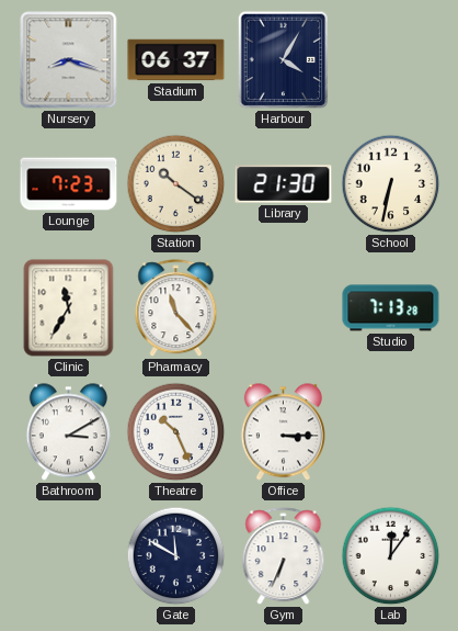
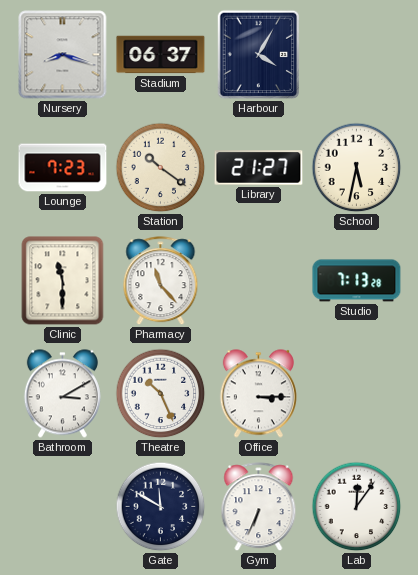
Library: 21:30 -> 21:27 (259, 168)
School: 6:32 -> 5:32 (357, 168)
Clinic: 11:35 -> 11:30 (63, 281)
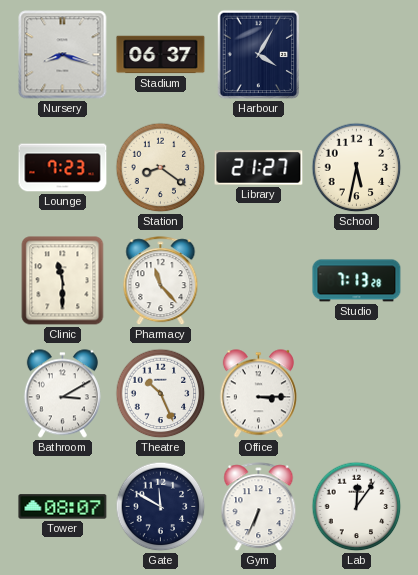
Station: 10:21 -> 8:21 (161, 168)
Tower: none -> 08:07 (63, 507)
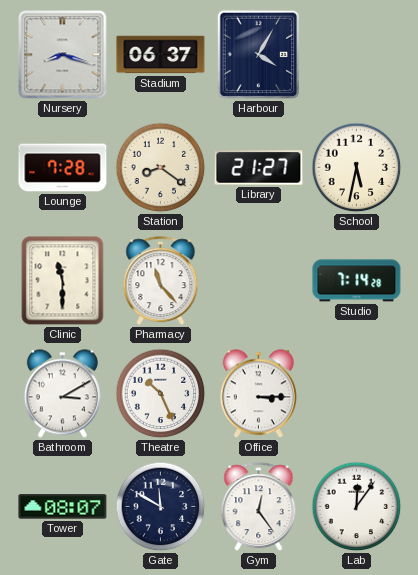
Lounge: 7:23 -> 7:28 (63, 168)
Studio: 7:13 -> 7:14 (357, 281)
Gym: 6:34 -> 12:24 (259, 507)
